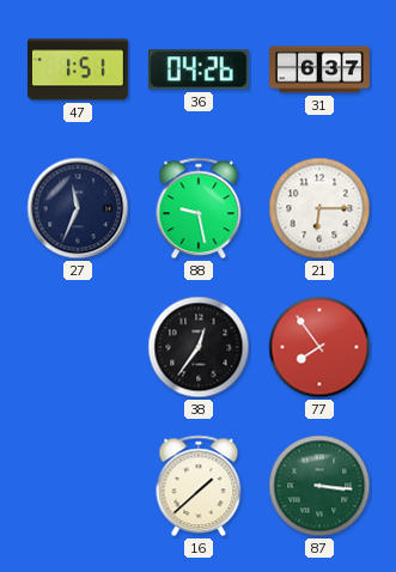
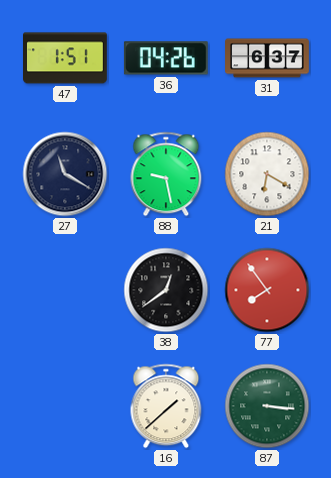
27: 11:34 -> 11:20 (65, 174)
21: 6:15 -> 6:20 (267, 174)
38: 12:36 -> 12:39 (166, 290)
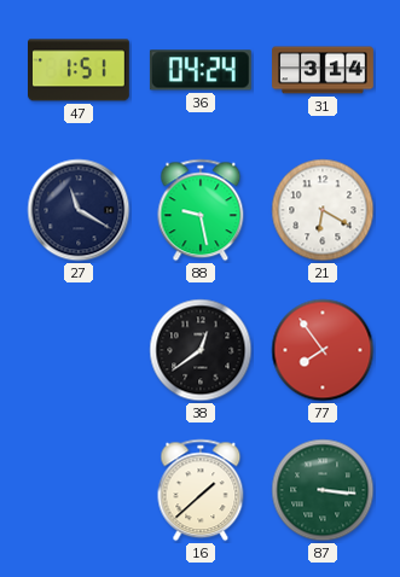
36: 04:26 -> 04:24 (201, 70)
31: 6:37 -> 3:14 (323, 70)
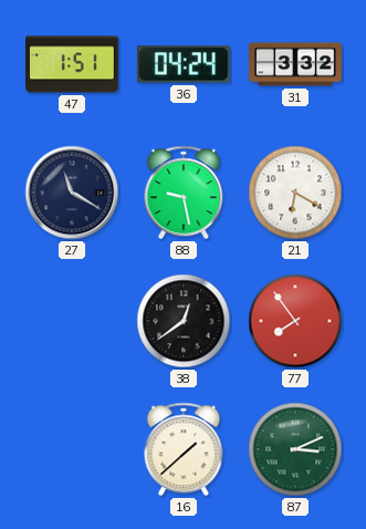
31: 3:14 -> 3:32 (295, 64)
87: 3:16 -> 3:11 (295, 449)
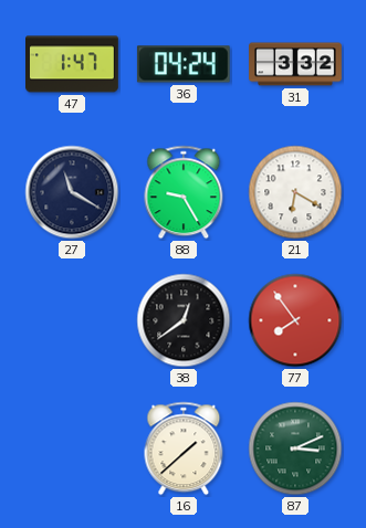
47: 1:51 -> 1:47 (73, 64)
88: 9:28 -> 9:25 (184, 192)
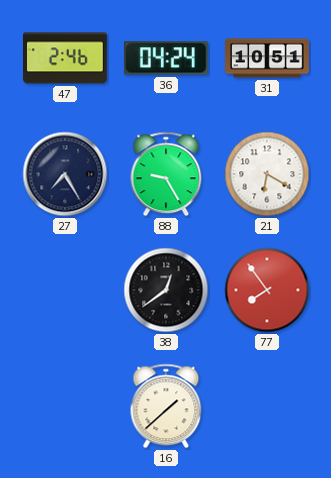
47: 1:47 -> 2:46 (66, 58)
31: 3:32 -> 10:51 (267, 58)
27: 11:20 -> 7:25 (65, 174)
87: 3:11 -> none (295, 448)
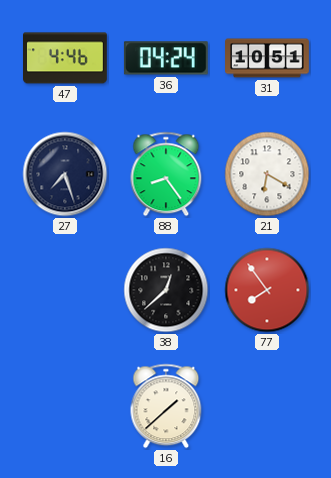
47: 2:46 -> 4:46 (66, 58)
27: 7:25 -> 7:27 (65, 174)
88: 9:25 -> 8:24 (166, 174)
38: 12:39 -> 12:38 (166, 290)
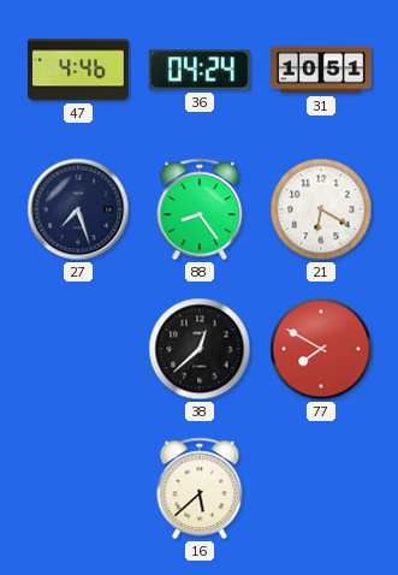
77: 7:54 -> 7:50 (321, 349)
16: 1:38 -> 5:38 (200, 488)
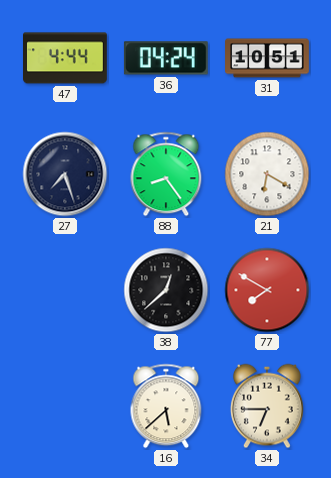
47: 4:46 -> 4:44 (66, 58)
34: none -> 6:45 (267, 406)
